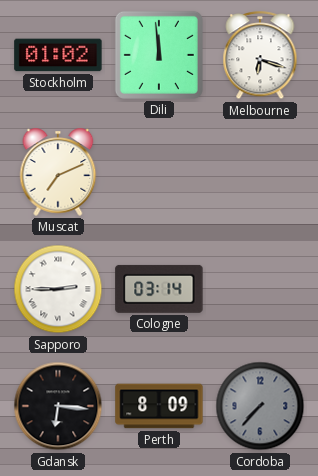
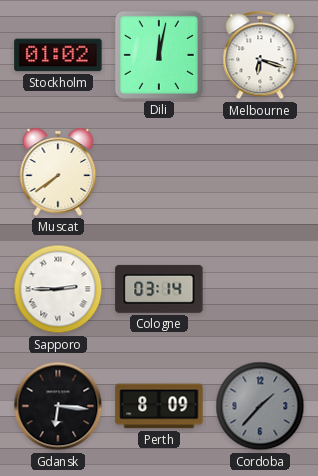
Dili: 11:59 -> 12:02 (159, 55)
Muscat: 7:11 -> 7:39 (58, 172)
Cordoba: 7:37 -> 1:37 (260, 406)
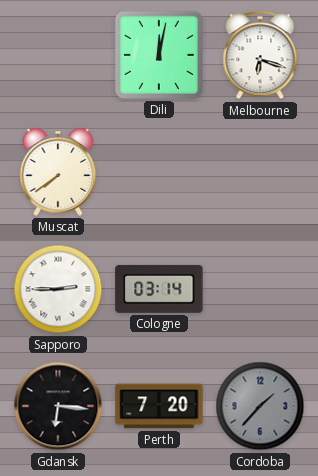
Stockholm: 01:02 -> none (58, 55)
Perth: 8:09 -> 7:20 (159, 406)
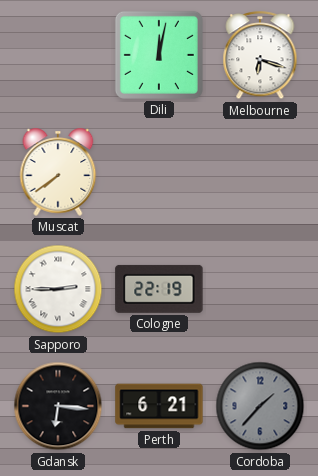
Cologne: 03:14 -> 22:19 (159, 289)
Perth: 7:20 -> 6:21 (159, 406)
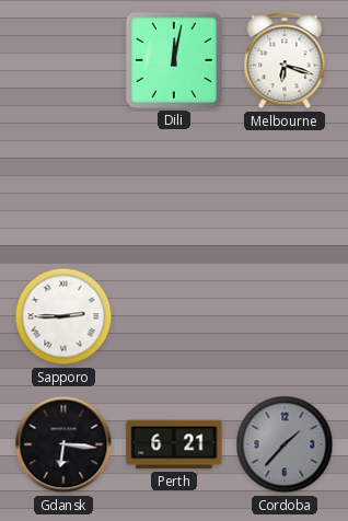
Muscat: 7:39 -> none (58, 172)
Cologne: 22:19 -> none (159, 289)
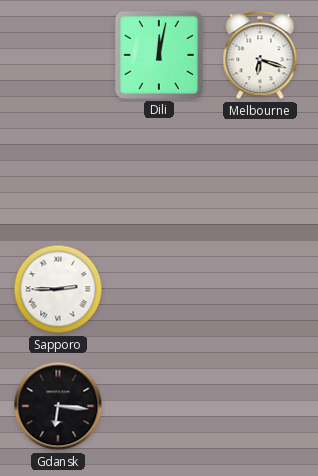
Perth: 6:21 -> none (174, 444)
Cordoba: 1:37 -> none (285, 444)
